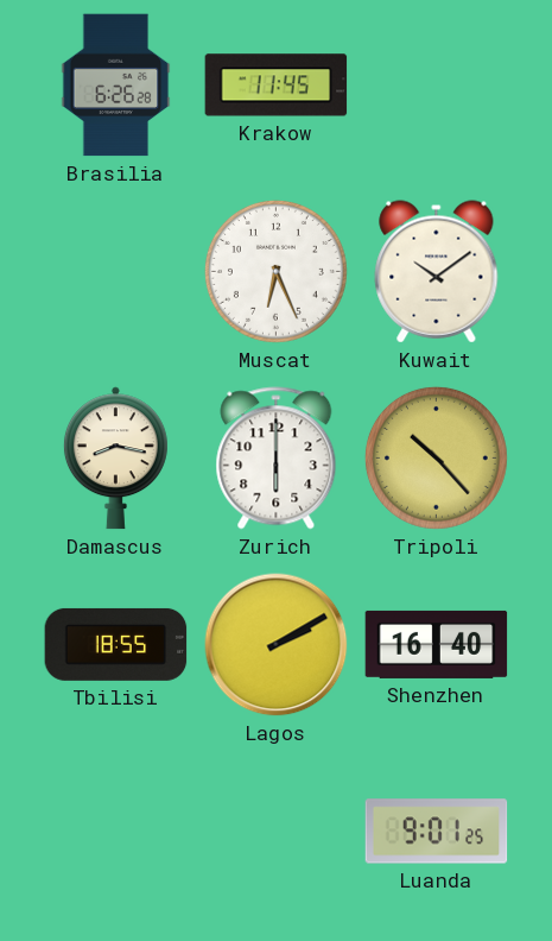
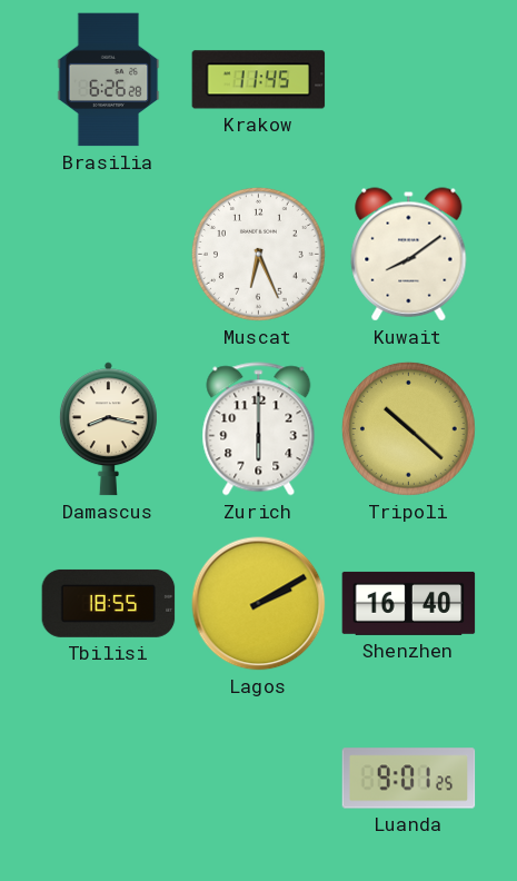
Kuwait: 10:09 -> 8:09 (409, 255)
Tripoli: 10:23 -> 10:22 (408, 428)
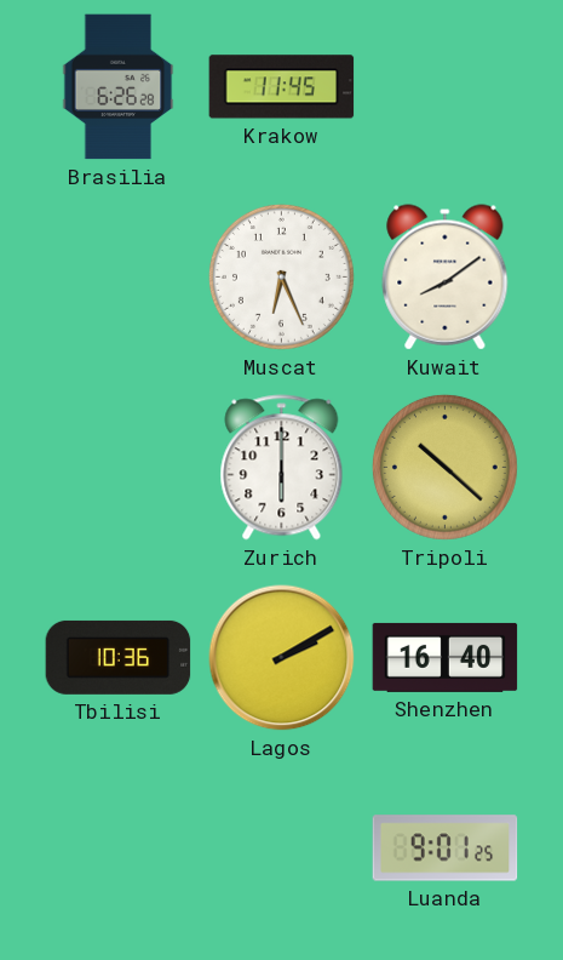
Damascus: 8:17 -> none (108, 429)
Tbilisi: 18:55 -> 10:36 (119, 657)
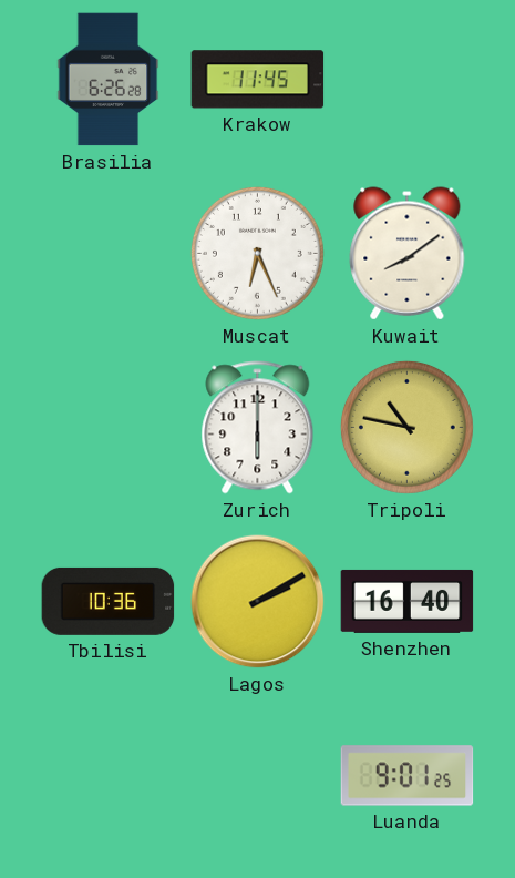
Tripoli: 10:22 -> 10:47 (406, 427)
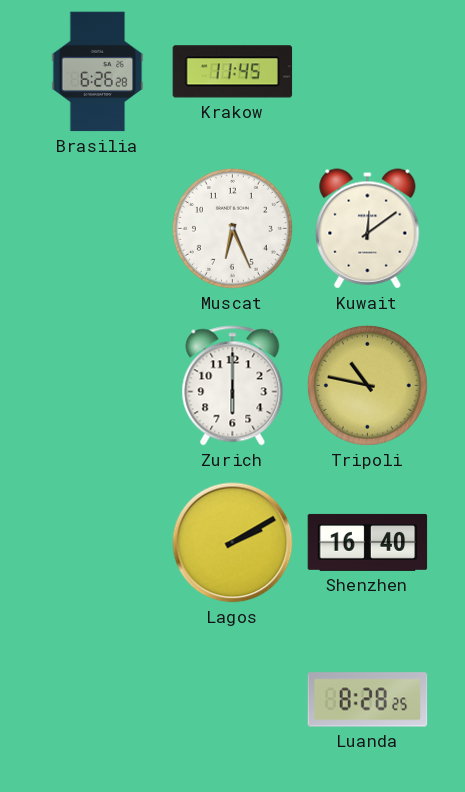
Kuwait: 8:09 -> 12:09 (368, 229)
Tbilisi: 10:36 -> none (109, 601)
Luanda: 9:01 -> 8:28 (368, 700)
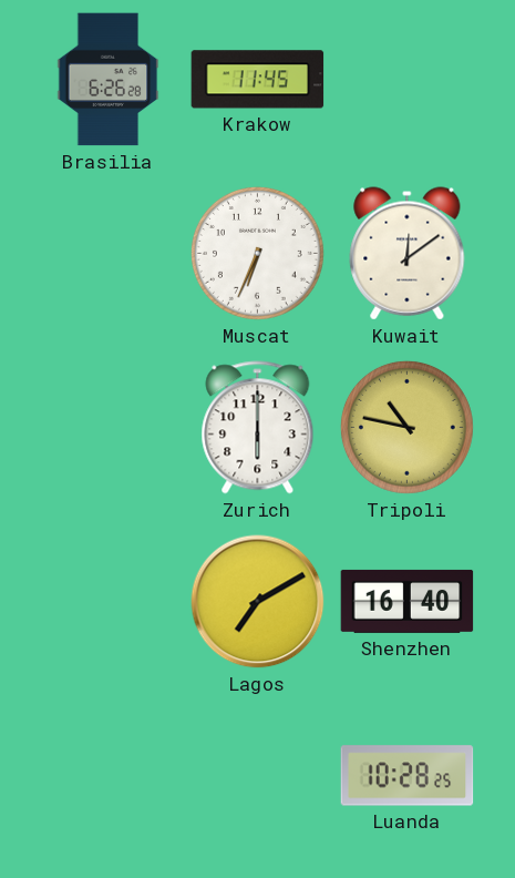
Muscat: 6:26 -> 6:34 (257, 253)
Lagos: 2:10 -> 7:10 (258, 602)
Luanda: 8:28 -> 10:28 (408, 776)
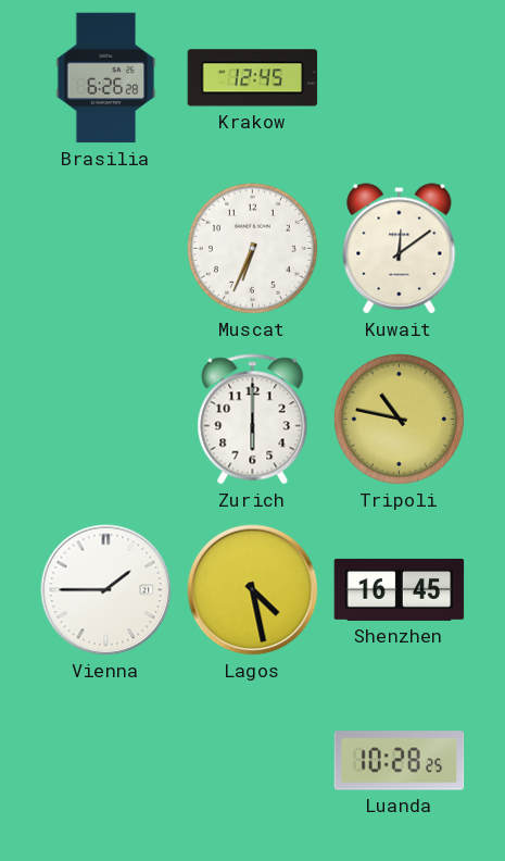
Krakow: 11:45 -> 12:45 (253, 78)
Vienna: none -> 1:45 (106, 590)
Lagos: 7:10 -> 4:28 (253, 590)
Shenzhen: 16:40 -> 16:45 (400, 589)
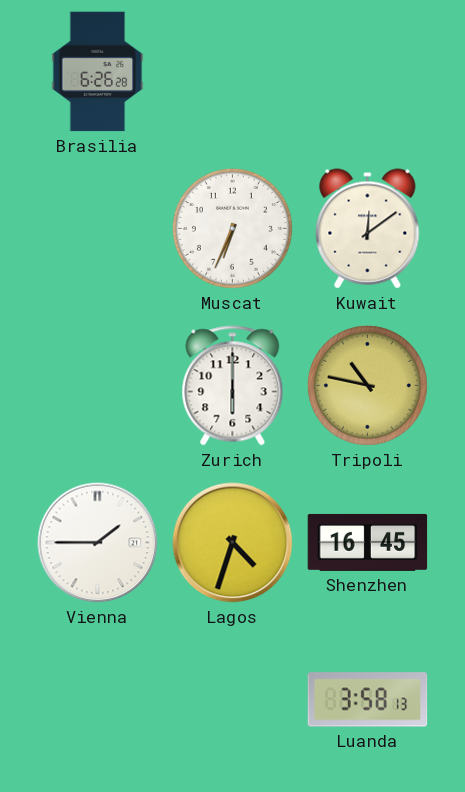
Krakow: 12:45 -> none (253, 78)
Lagos: 4:28 -> 4:33 (233, 543)
Luanda: 10:28 -> 3:58 (368, 700)
